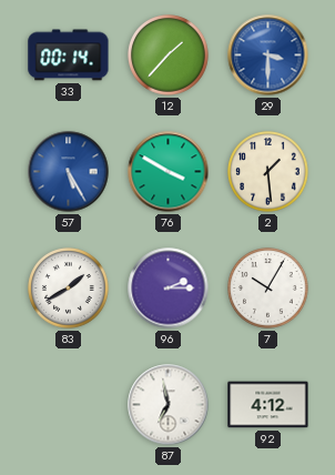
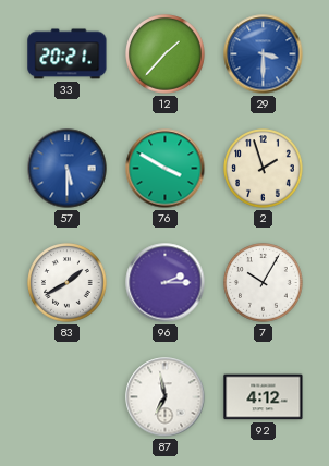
33: 00:14 -> 20:21 (68, 54)
57: 5:25 -> 5:30 (68, 169)
2: 1:29 -> 1:57 (264, 169)
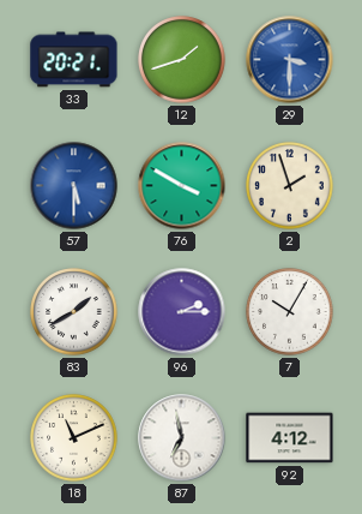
12: 1:37 -> 1:42 (182, 60)
18: none -> 11:11 (74, 438)
